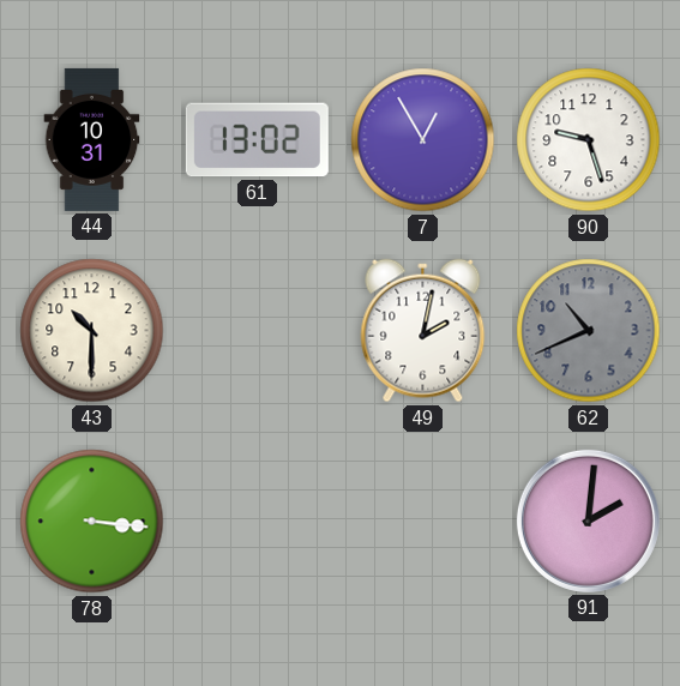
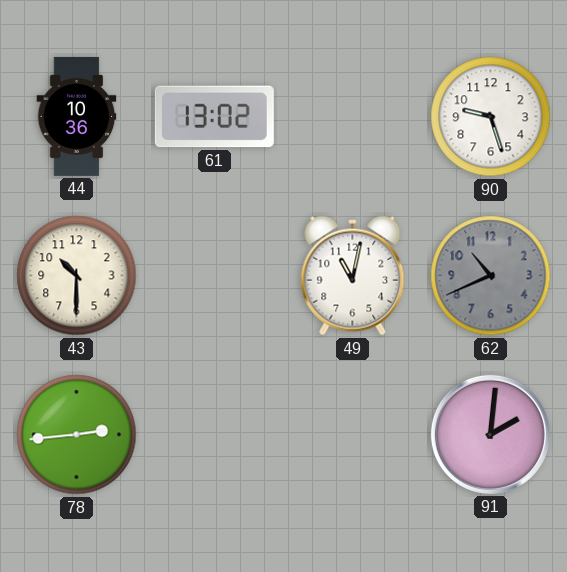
44: 10:31 -> 10:36 (77, 116)
7: 12:55 -> none (423, 140)
49: 2:02 -> 11:02 (353, 276)
78: 3:16 -> 2:44 (77, 435)
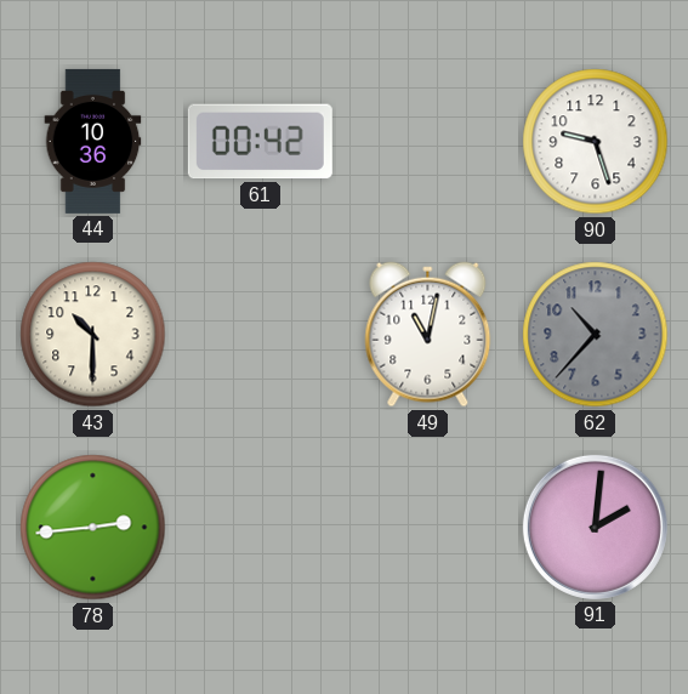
61: 13:02 -> 00:42 (260, 142)
62: 10:41 -> 10:37 (596, 335)
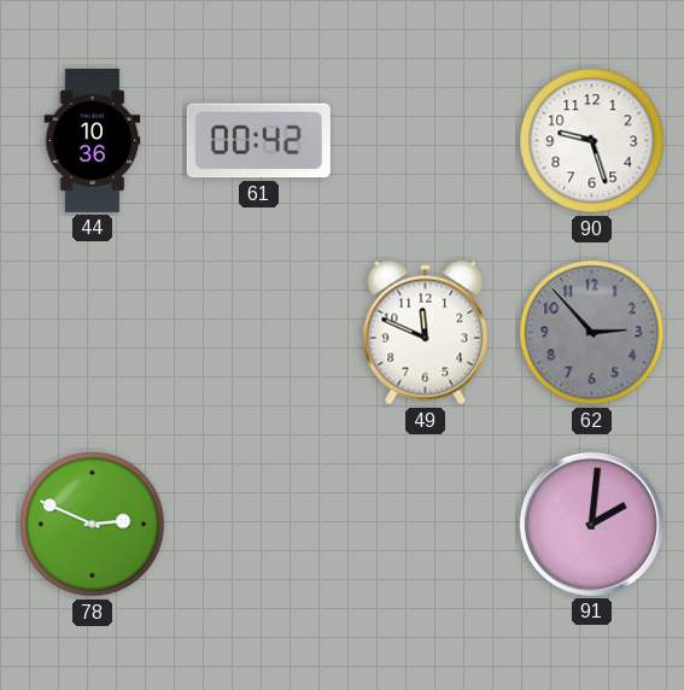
43: 10:30 -> none (93, 335)
49: 11:02 -> 11:49 (426, 333)
62: 10:37 -> 2:53 (592, 333)
78: 2:44 -> 2:49 (93, 525)
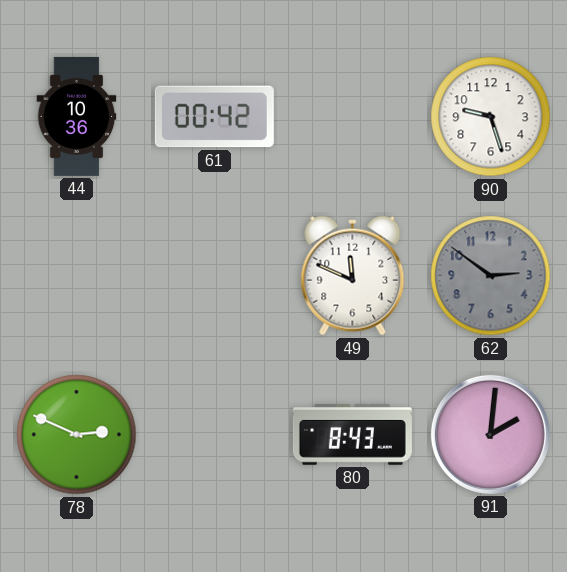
62: 2:53 -> 2:51 (491, 276)
80: none -> 8:43 (352, 435)
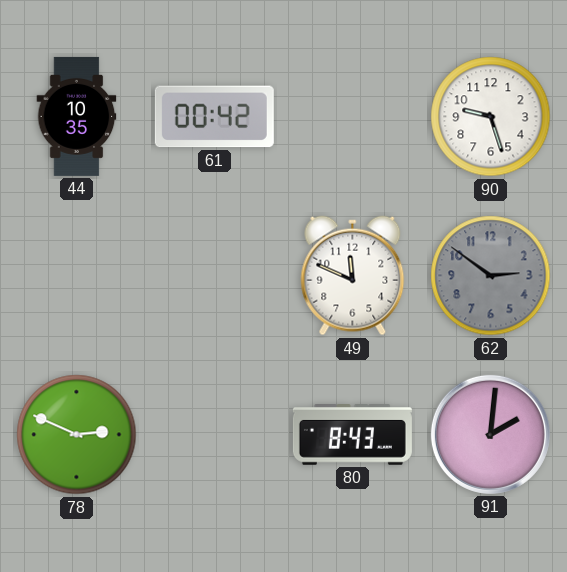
44: 10:36 -> 10:35 (77, 116)
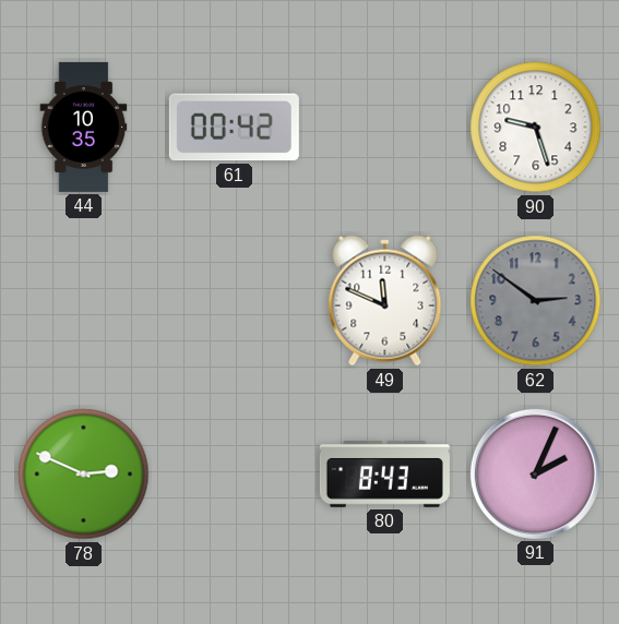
91: 2:01 -> 2:04 (535, 473)
